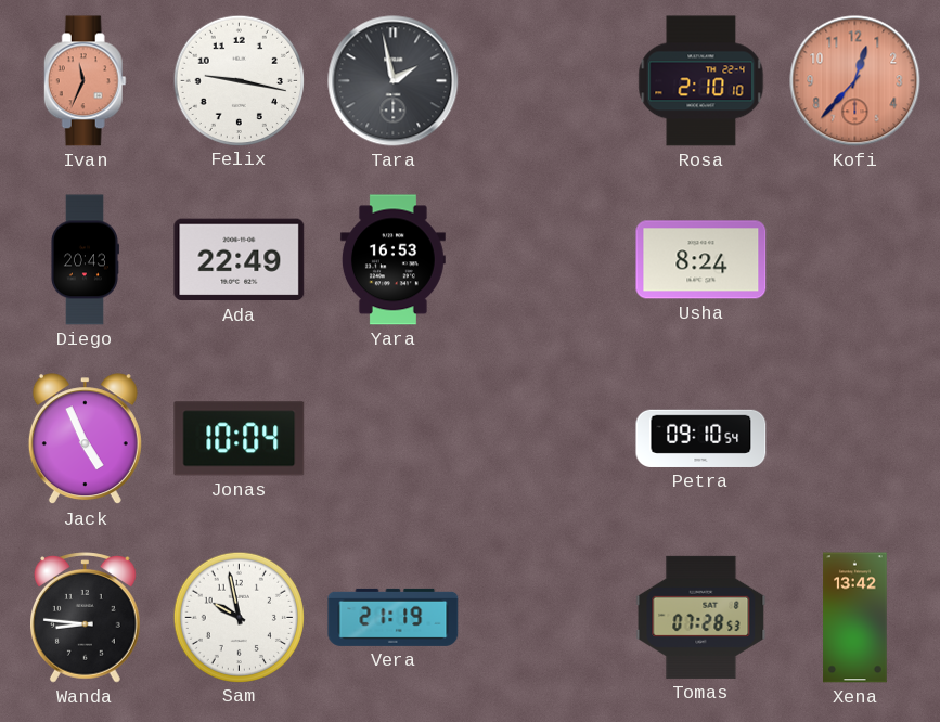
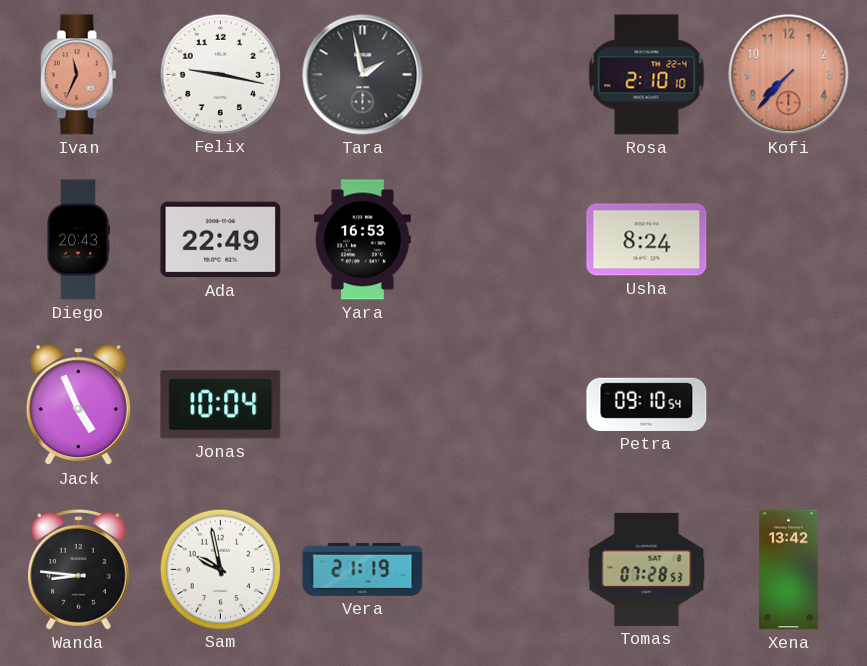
Kofi: 12:37 -> 7:37 (789, 75)
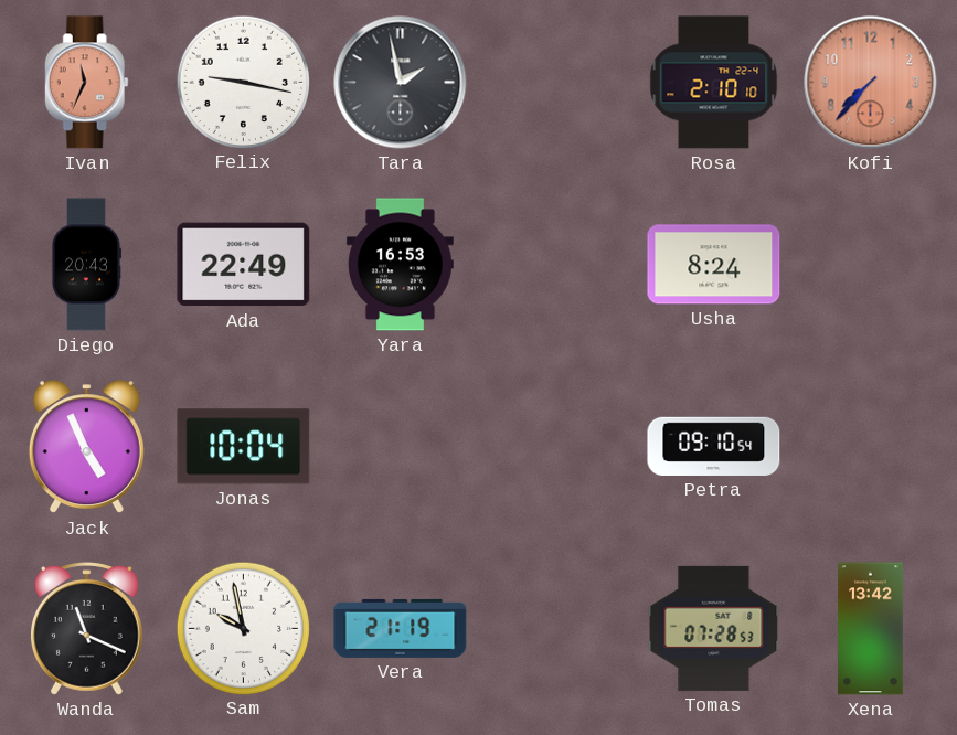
Wanda: 8:46 -> 11:19 (87, 629)
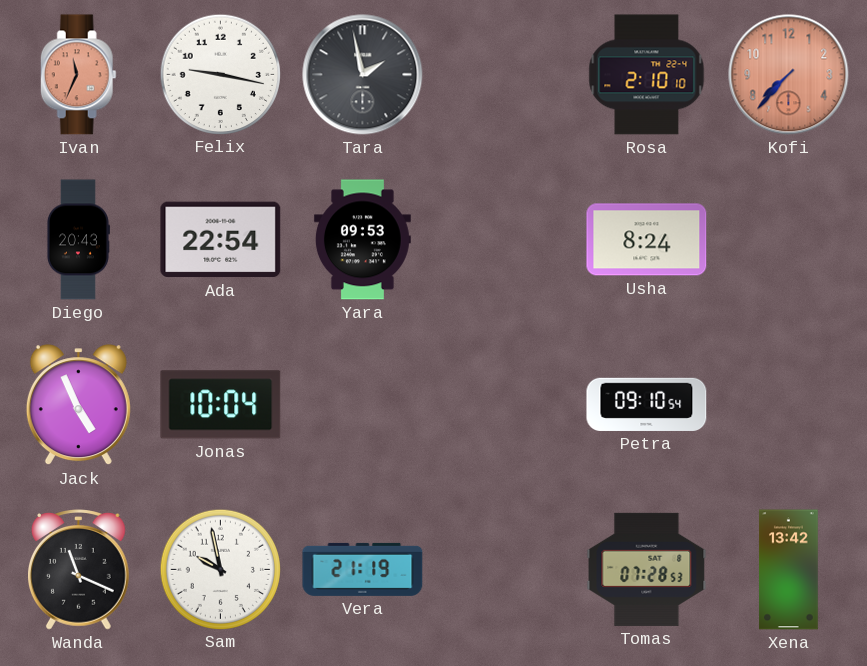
Ada: 22:49 -> 22:54 (221, 240)
Yara: 16:53 -> 09:53 (362, 240)
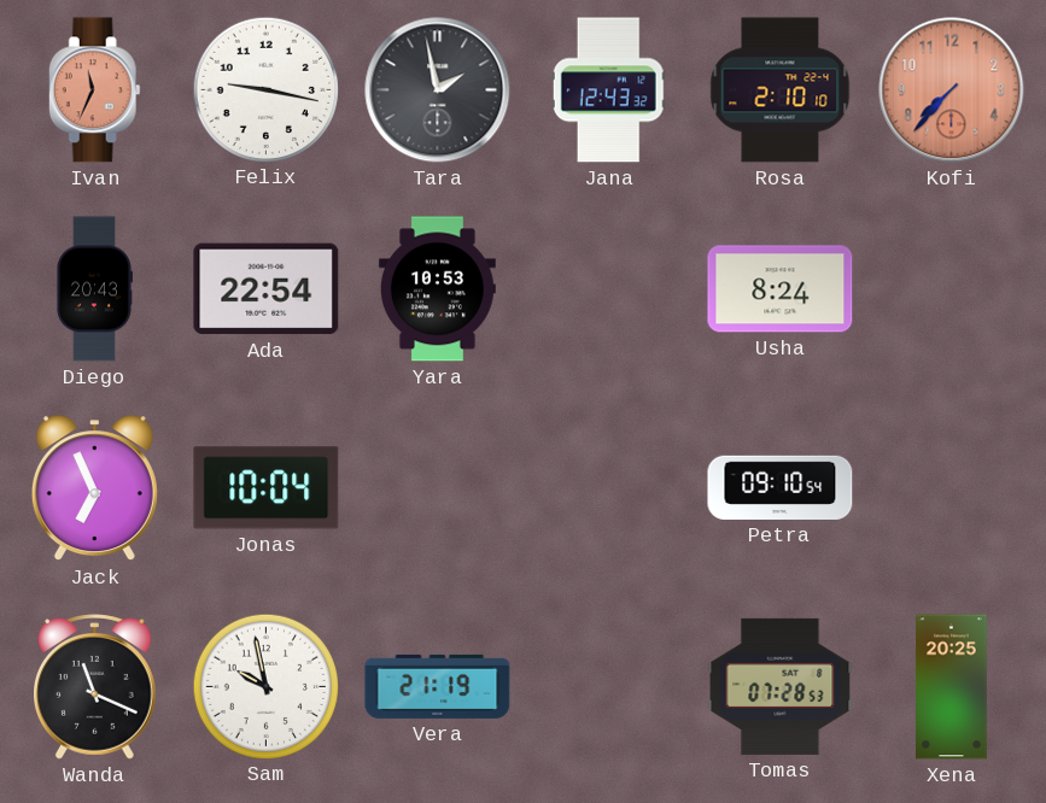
Jana: none -> 12:43 (608, 90)
Yara: 09:53 -> 10:53 (437, 289)
Jack: 4:56 -> 6:56 (94, 488)
Xena: 13:42 -> 20:25 (952, 687)
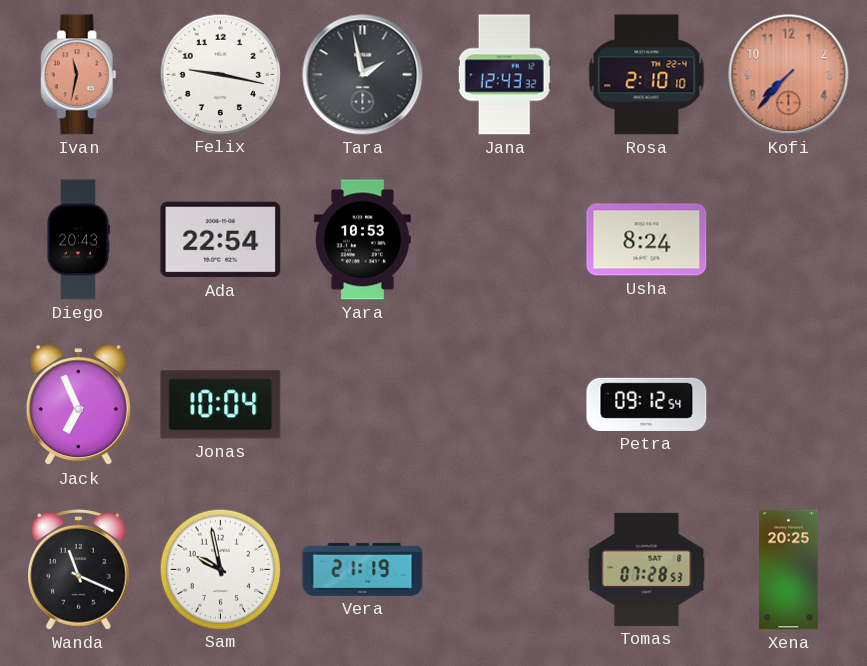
Ivan: 11:34 -> 11:32 (78, 75)
Petra: 09:10 -> 09:12 (647, 404)
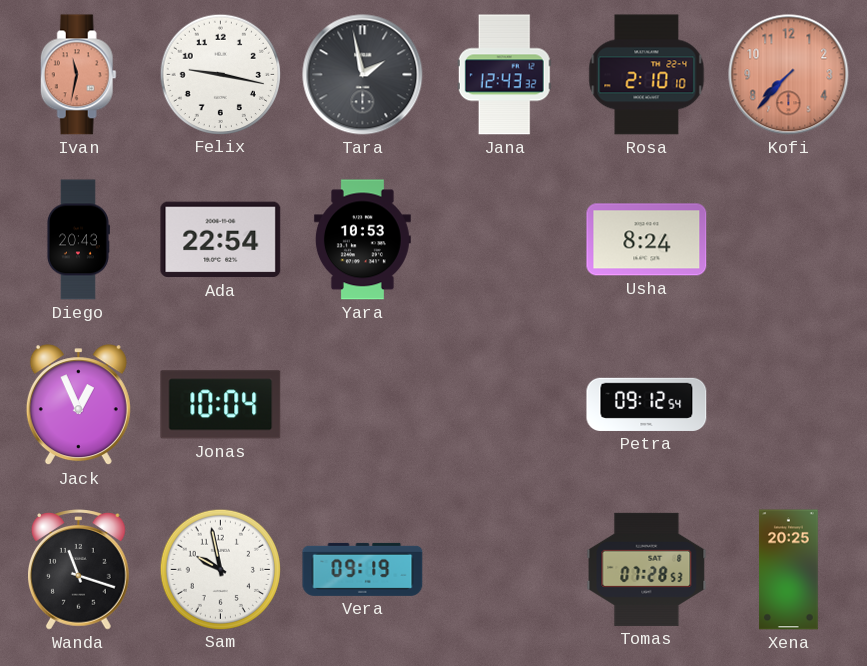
Jack: 6:56 -> 12:56 (78, 405)
Wanda: 11:19 -> 11:18 (79, 570)
Vera: 21:19 -> 09:19 (363, 569)
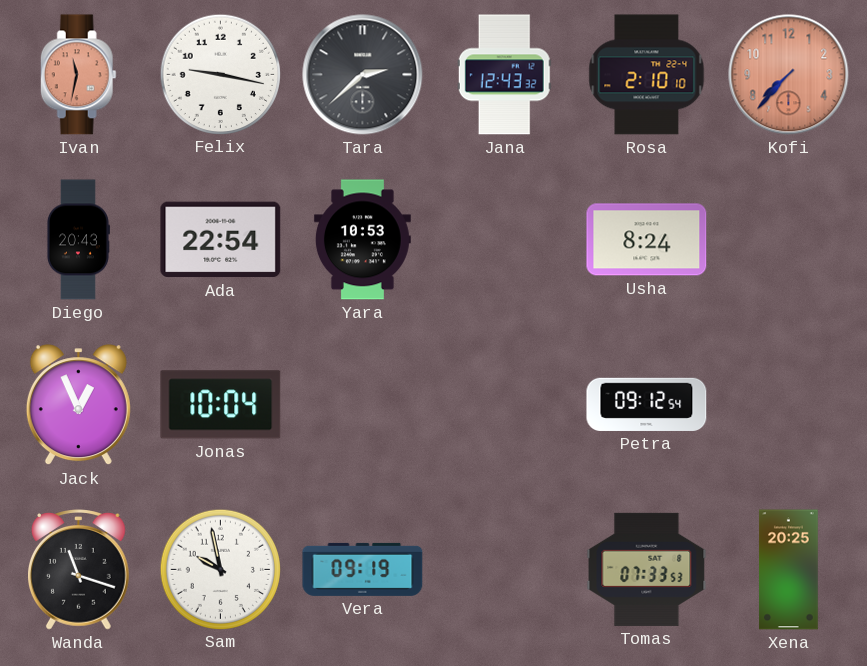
Tara: 1:58 -> 2:38 (363, 75)
Tomas: 07:28 -> 07:33 (647, 569)
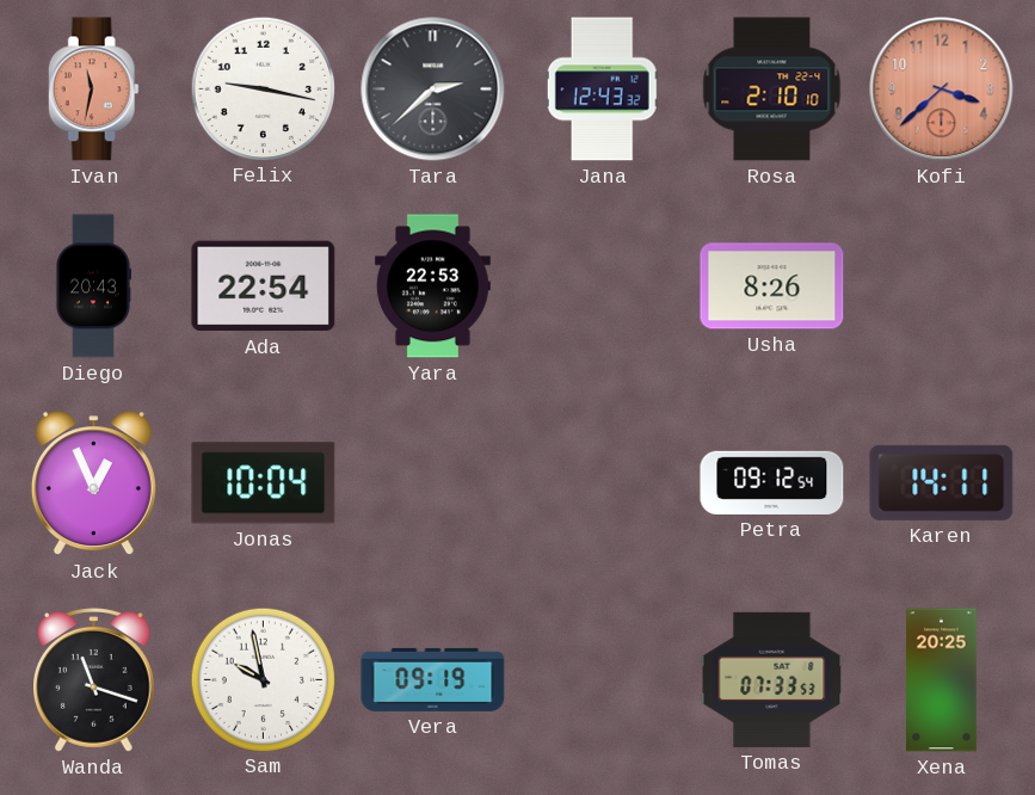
Kofi: 7:37 -> 3:38 (942, 90)
Yara: 10:53 -> 22:53 (432, 286)
Usha: 8:24 -> 8:26 (772, 286)
Karen: none -> 14:11 (942, 482)
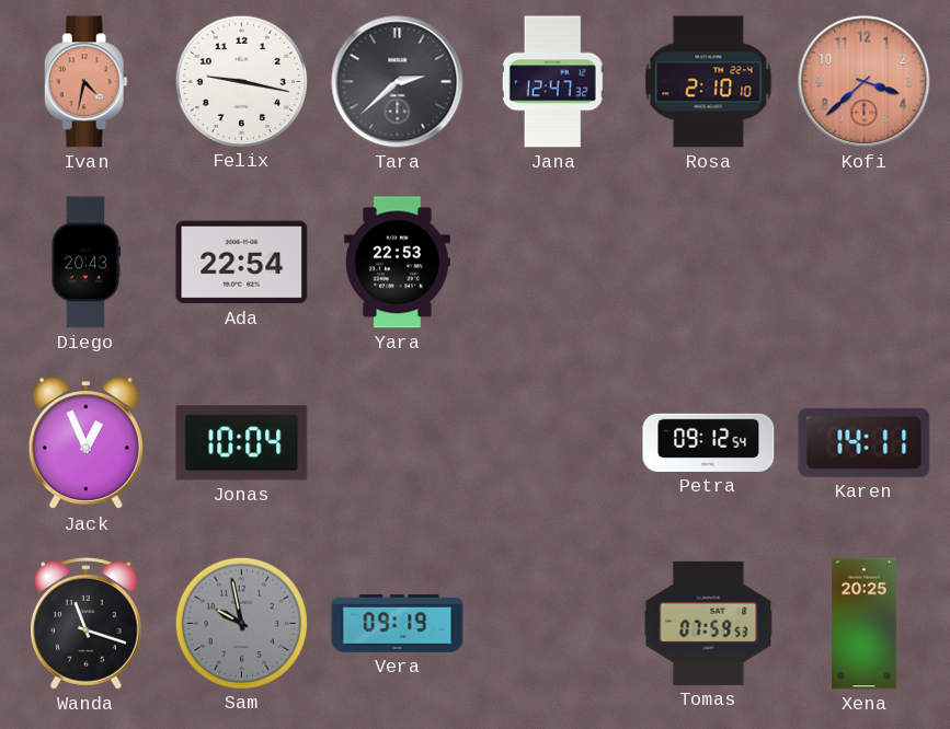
Ivan: 11:32 -> 4:32 (85, 82)
Jana: 12:43 -> 12:47 (552, 82)
Usha: 8:26 -> none (772, 286)
Sam dial: white -> grey (241, 623)
Tomas: 07:33 -> 07:59 (709, 623)
